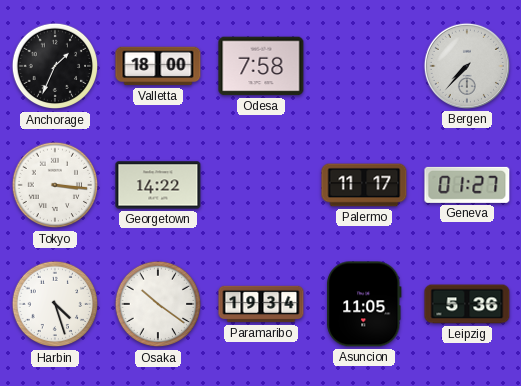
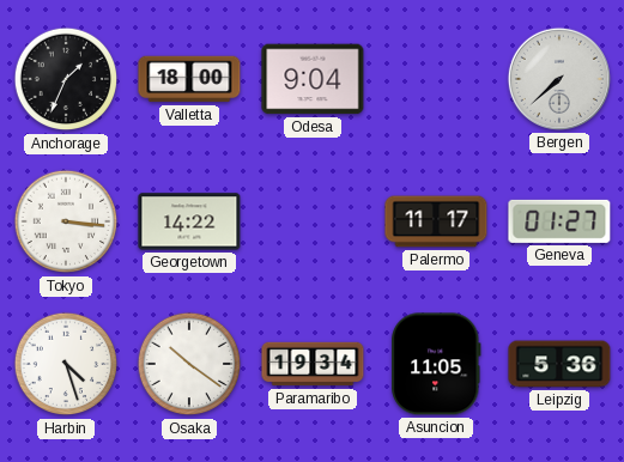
Odesa: 7:58 -> 9:04 (313, 79)
Bergen: 7:37 -> 7:38 (559, 79)
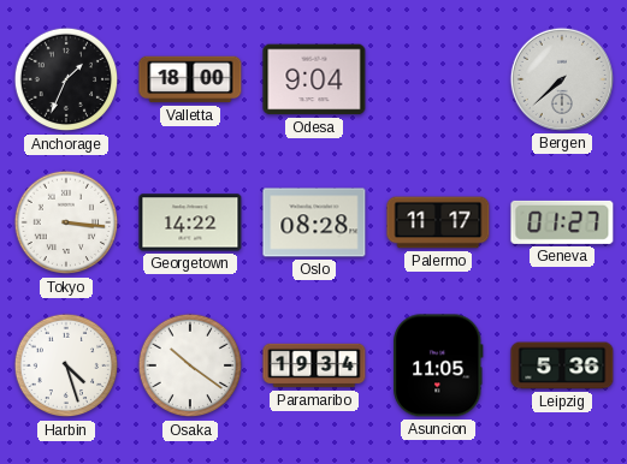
Oslo: none -> 08:28 (314, 222)
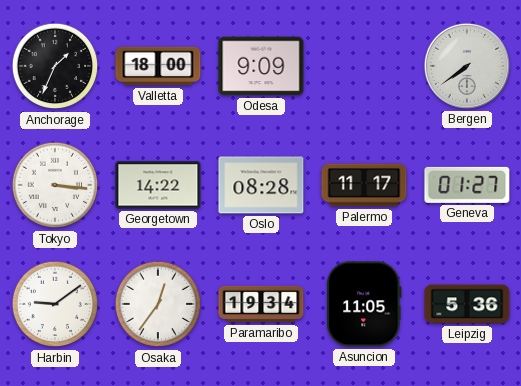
Odesa: 9:04 -> 9:09 (261, 66)
Bergen: 7:38 -> 7:39 (467, 66)
Harbin: 4:27 -> 9:09 (55, 304)
Osaka: 10:21 -> 12:36 (158, 304)
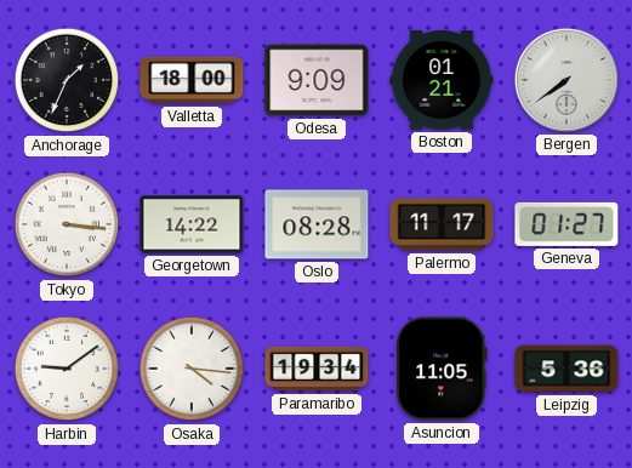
Boston: none -> 01:21 (442, 81)
Osaka: 12:36 -> 4:16 (192, 369)
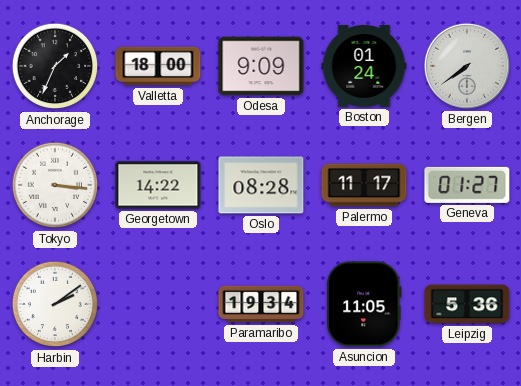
Boston: 01:21 -> 01:24 (364, 67)
Harbin: 9:09 -> 2:09 (55, 304)
Osaka: 4:16 -> none (192, 369)
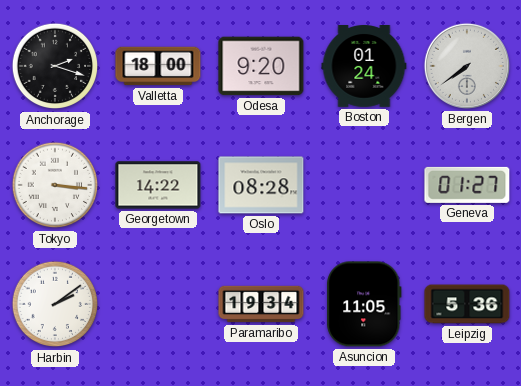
Anchorage: 1:34 -> 2:18 (55, 66)
Odesa: 9:09 -> 9:20 (261, 66)
Palermo: 11:17 -> none (364, 185)
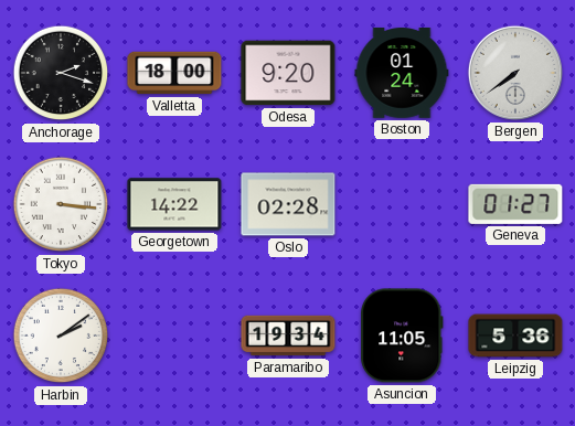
Oslo: 08:28 -> 02:28 (288, 204)
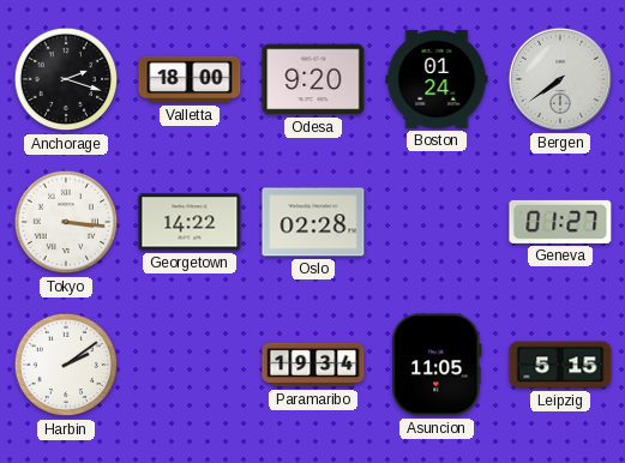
Leipzig: 5:36 -> 5:15 (560, 365)
